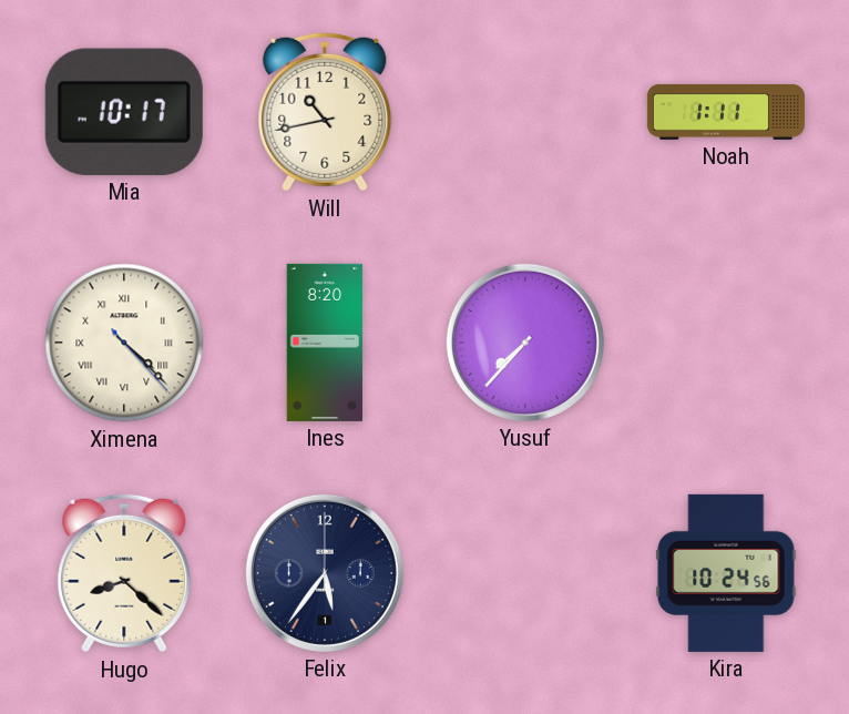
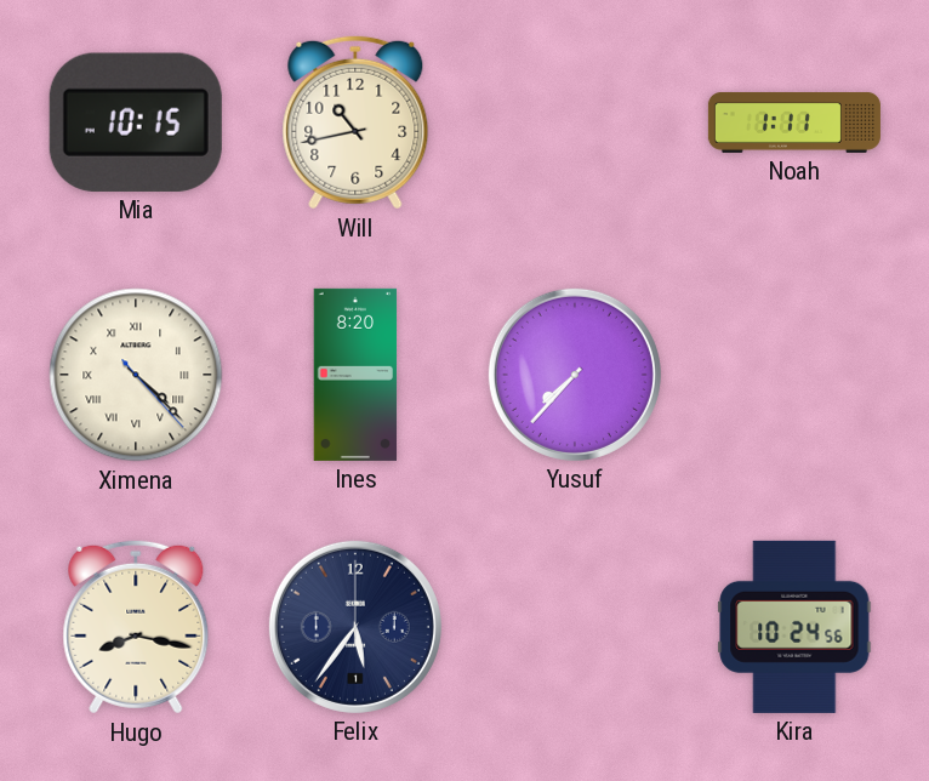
Mia: 10:17 -> 10:15 (136, 122)
Hugo: 8:22 -> 8:17 (136, 627)
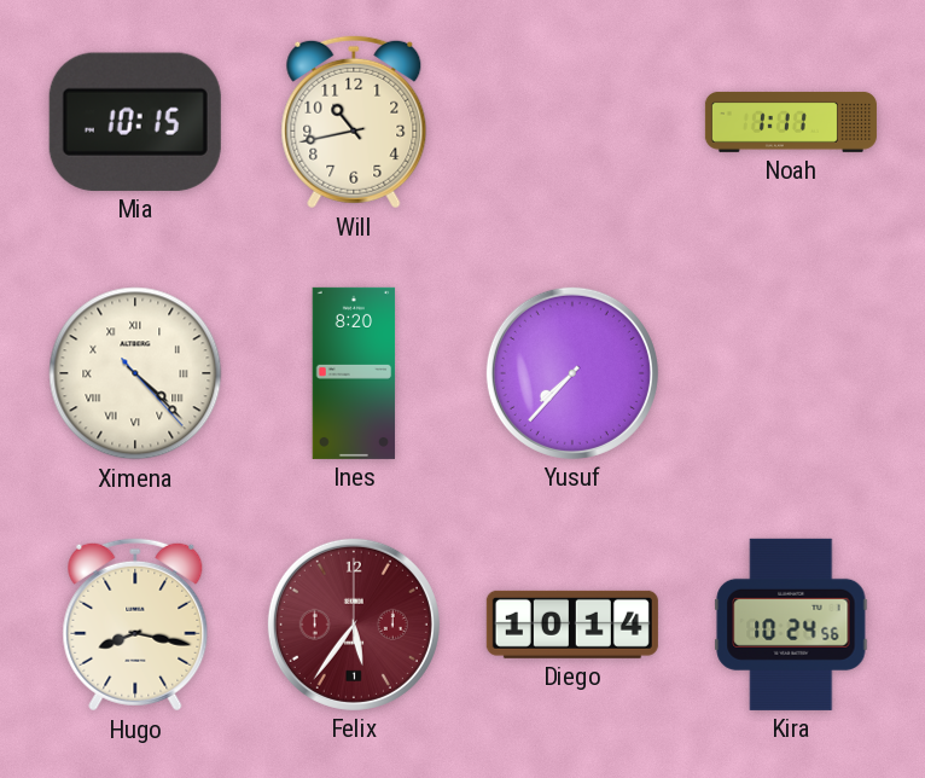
Felix dial: navy -> burgundy (354, 625)
Diego: none -> 10:14 (572, 625)
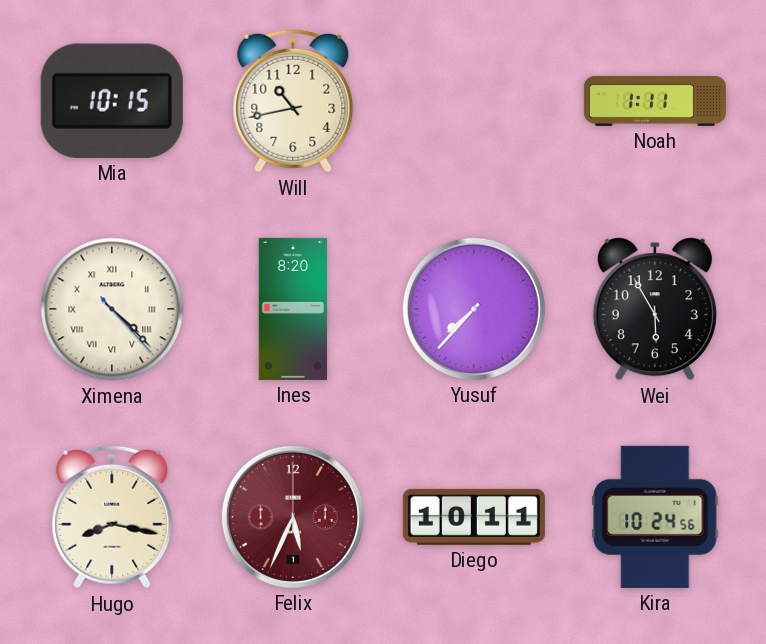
Wei: none -> 5:55 (655, 309)
Felix: 5:36 -> 5:34 (293, 517)
Diego: 10:14 -> 10:11 (474, 517)
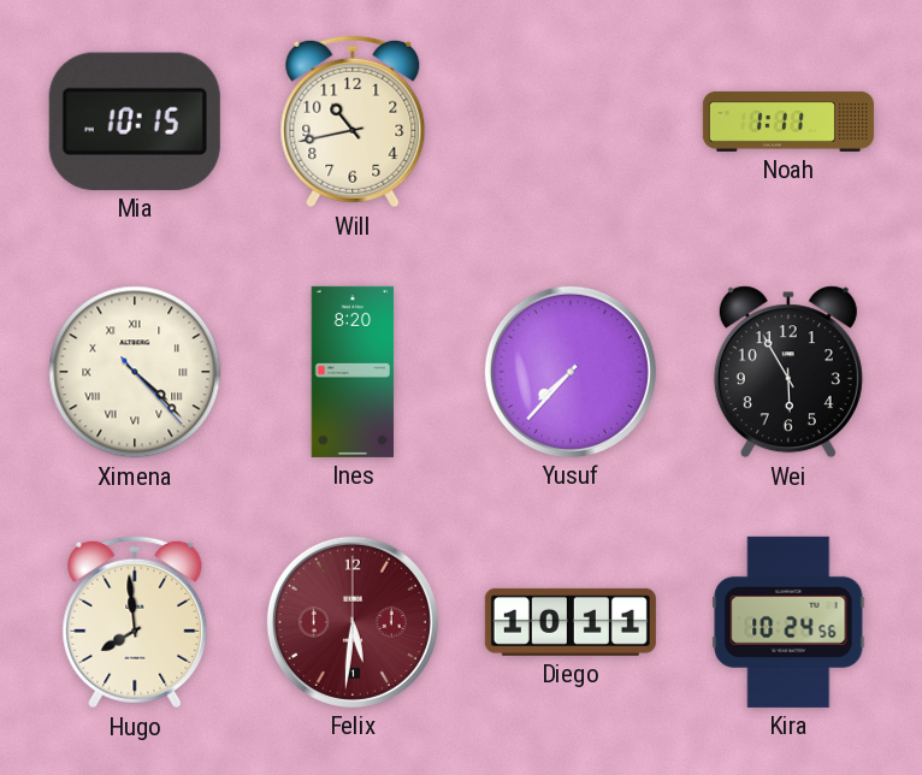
Hugo: 8:17 -> 7:59 (135, 622)
Felix: 5:34 -> 5:31 (353, 622)
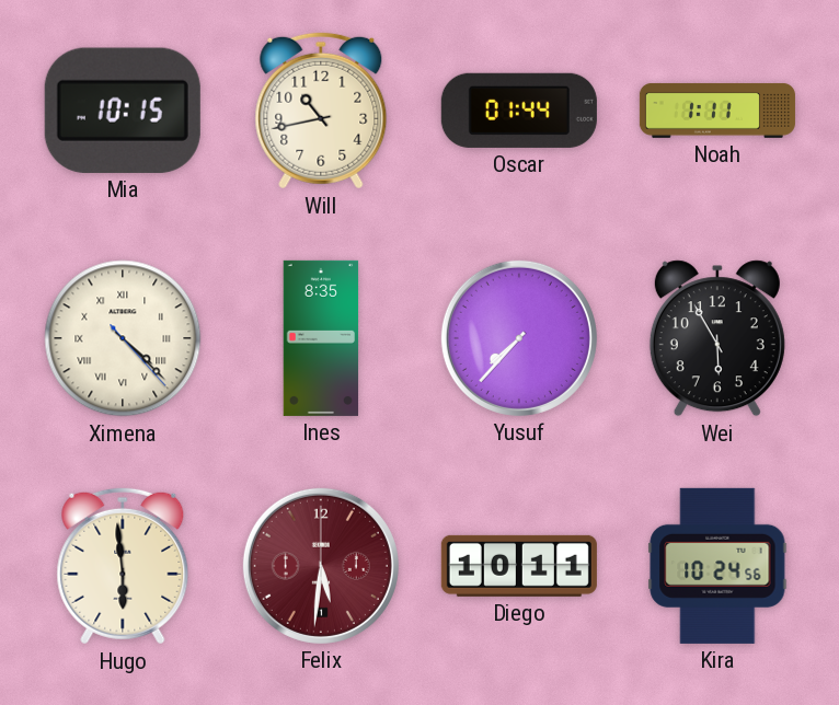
Oscar: none -> 01:44 (519, 111)
Ines: 8:20 -> 8:35 (321, 338)
Hugo: 7:59 -> 5:59 (123, 566)
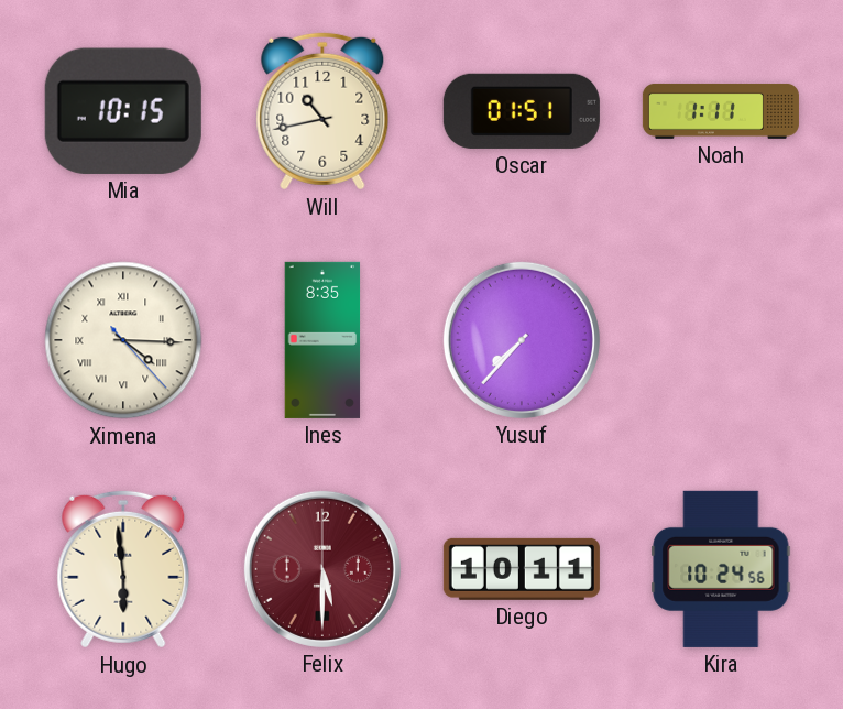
Oscar: 01:44 -> 01:51 (522, 111)
Ximena: 4:22 -> 4:15 (123, 340)
Wei: 5:55 -> none (717, 338)
Felix: 5:31 -> 5:30 (322, 569)
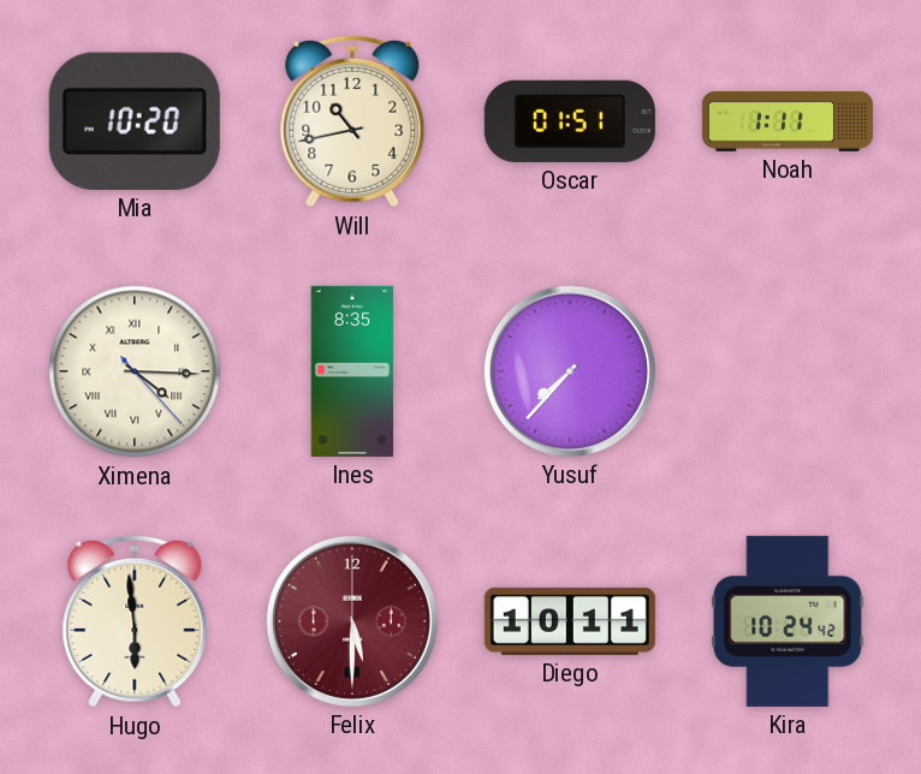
Mia: 10:15 -> 10:20 (135, 121)
Kira: 10:24:56 -> 10:24:42 (788, 621)
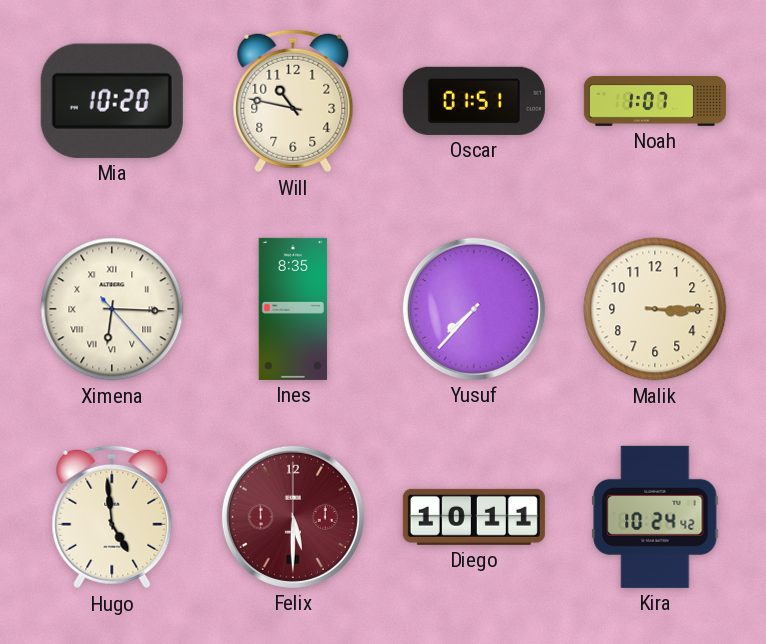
Will: 10:43 -> 10:47 (293, 101)
Noah: 1:11 -> 1:07 (655, 101)
Ximena: 4:15 -> 6:15 (112, 309)
Malik: none -> 3:15 (655, 309)
Hugo: 5:59 -> 4:59 (112, 517)
